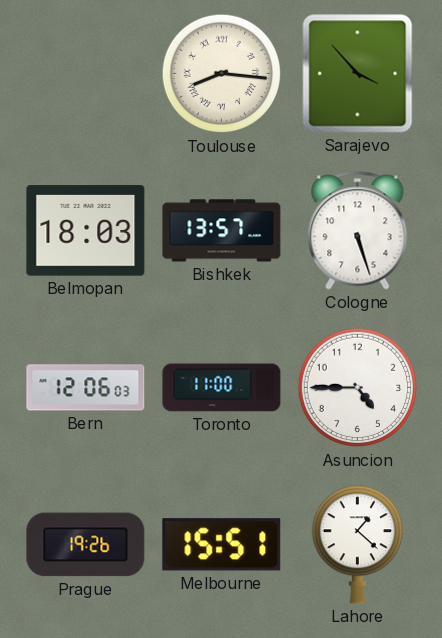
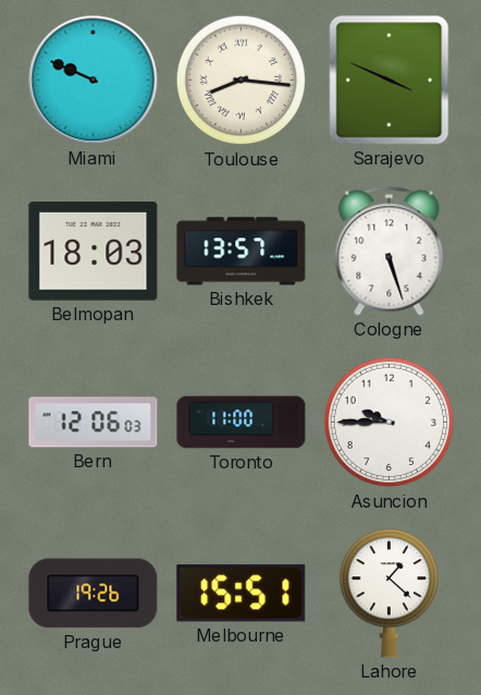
Miami: none -> 9:49 (94, 81)
Sarajevo: 3:53 -> 3:49 (390, 81)
Asuncion: 4:45 -> 9:45 (390, 423)
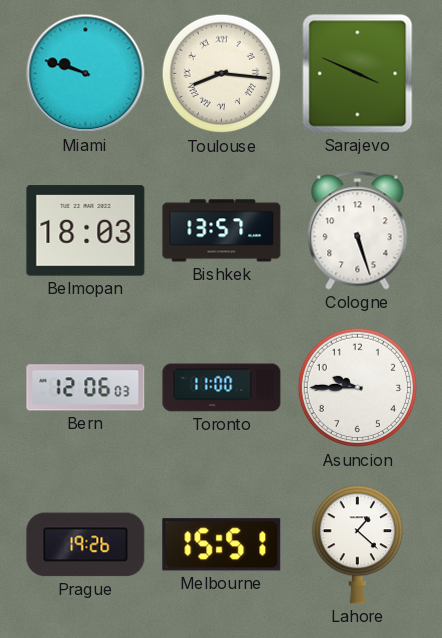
Miami: 9:49 -> 9:48 (86, 74)
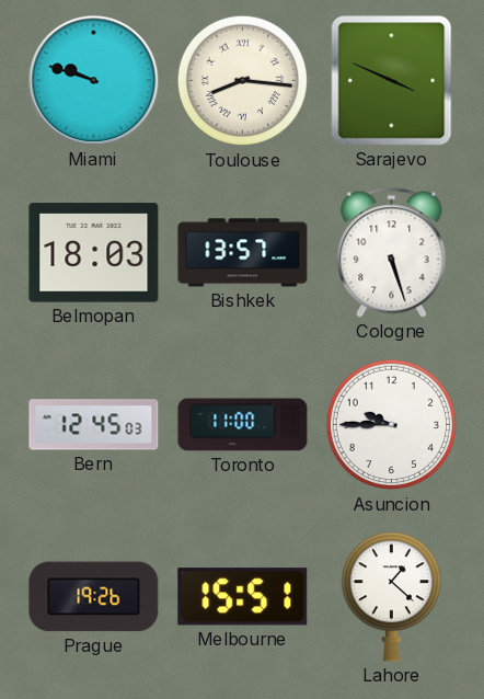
Bern: 12:06 -> 12:45 (94, 425)
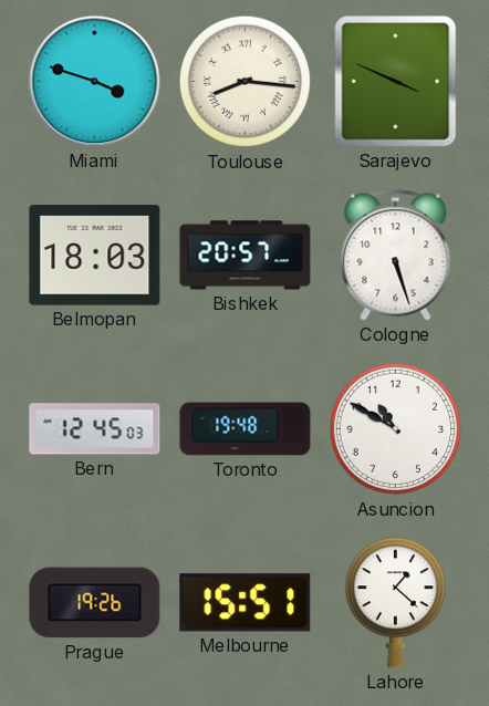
Miami: 9:48 -> 3:48 (95, 82)
Bishkek: 13:57 -> 20:57 (246, 256)
Toronto: 11:00 -> 19:48 (246, 429)
Asuncion: 9:45 -> 10:50 (396, 429)
